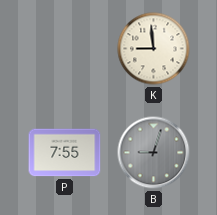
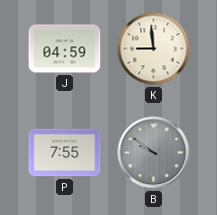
J: none -> 04:59 (65, 49)
B: 9:03 -> 9:51 (154, 153)
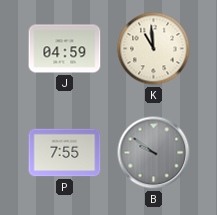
K: 8:59 -> 10:59 (154, 49)
